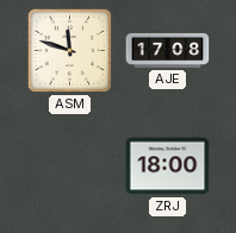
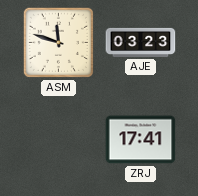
AJE: 17:08 -> 03:23 (141, 42)
ZRJ: 18:00 -> 17:41 (141, 140)
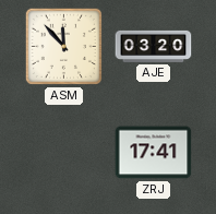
ASM: 11:48 -> 11:53 (63, 46)
AJE: 03:23 -> 03:20 (154, 46)
